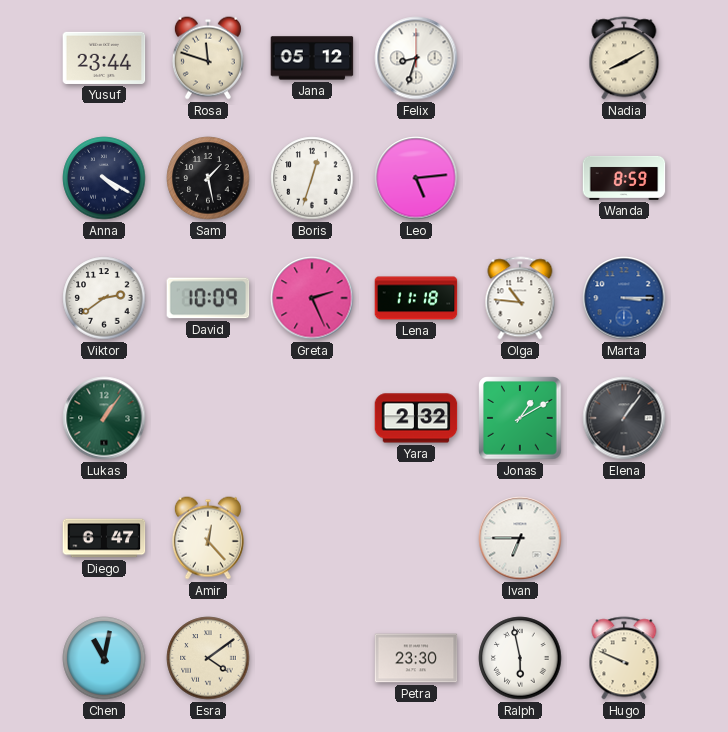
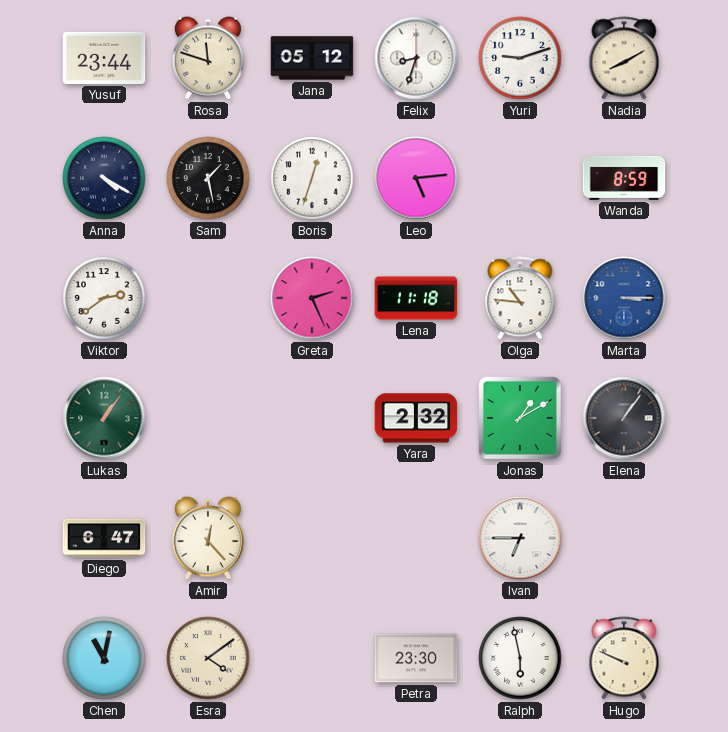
Yuri: none -> 9:12 (520, 58)
David: 10:09 -> none (208, 298)
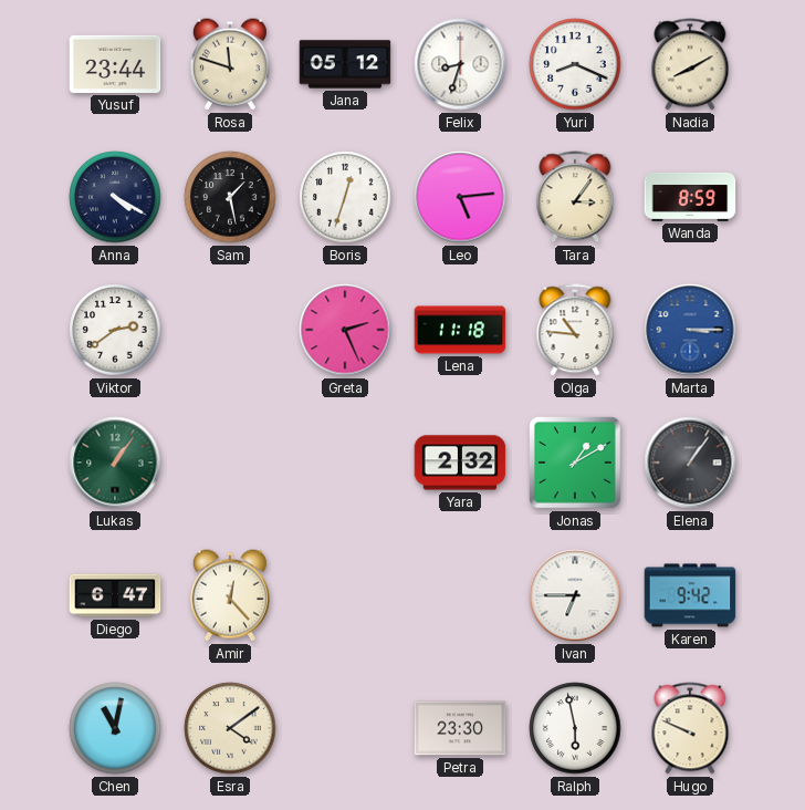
Yuri: 9:12 -> 8:19 (575, 64)
Tara: none -> 3:06 (575, 197)
Karen: none -> 9:42 (690, 595)
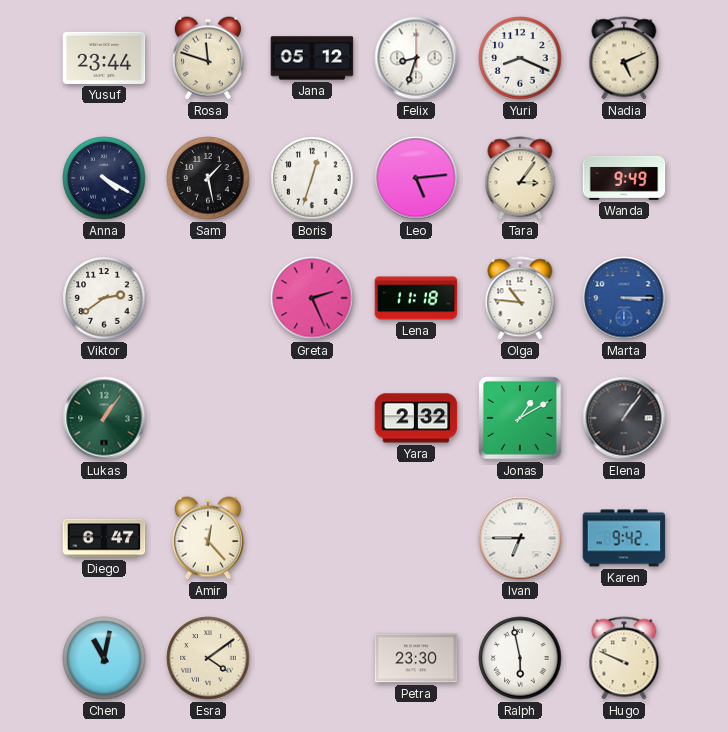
Nadia: 8:10 -> 5:11 (624, 58)
Wanda: 8:59 -> 9:49 (624, 178)
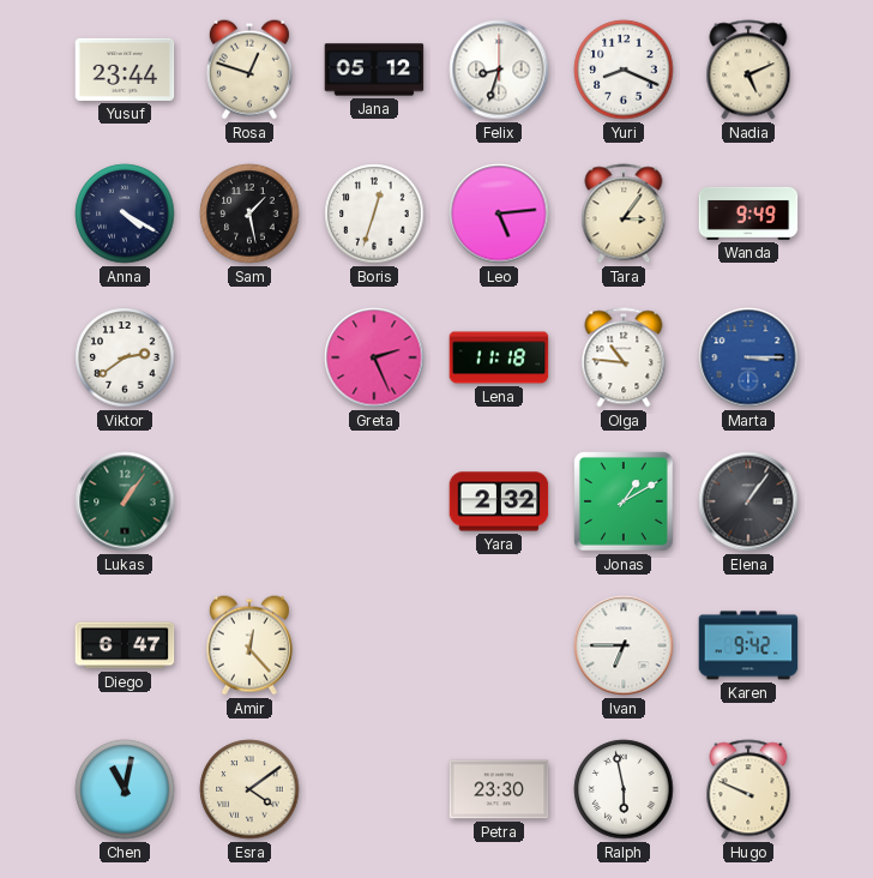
Rosa: 11:48 -> 12:48 (249, 70)
